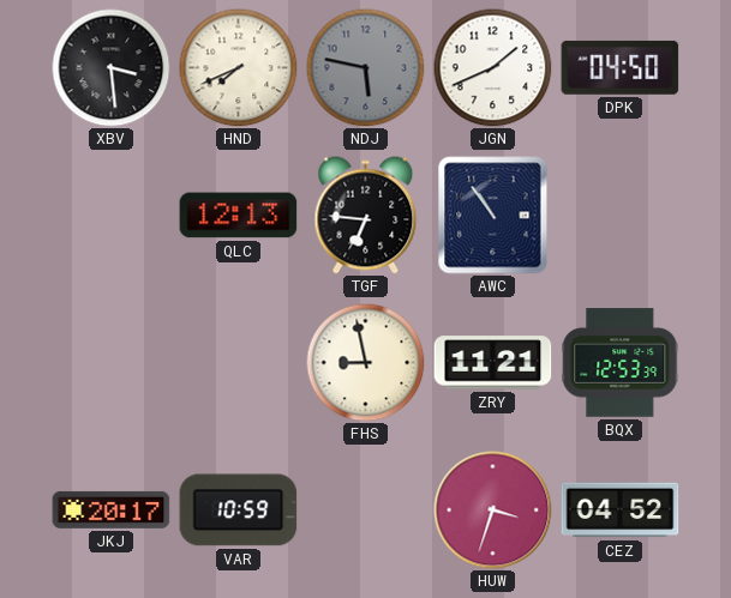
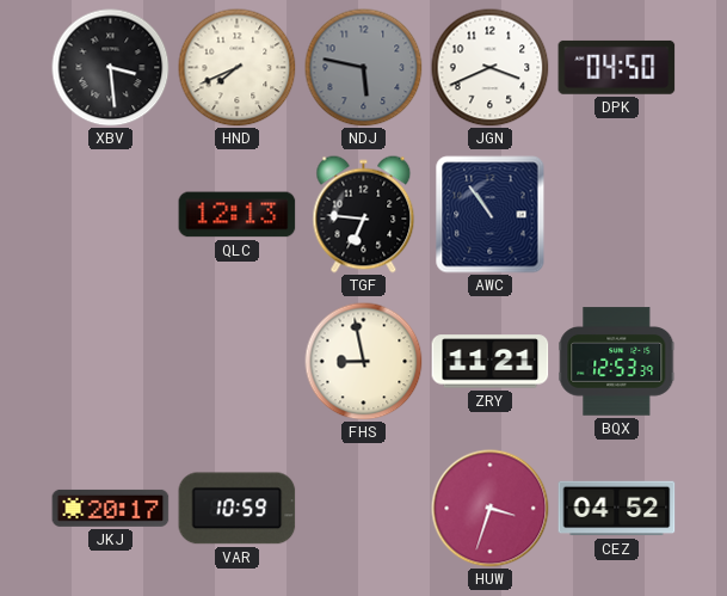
JGN: 1:41 -> 3:41 (491, 68)
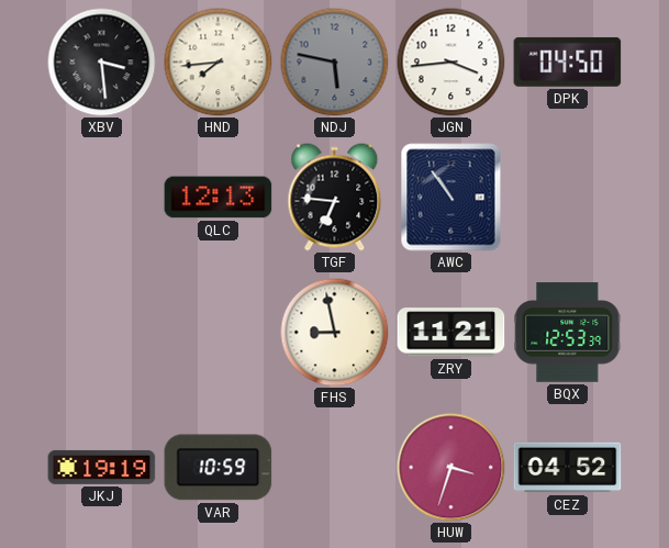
HND: 7:41 -> 7:44 (219, 63)
JGN: 3:41 -> 3:44 (451, 63)
JKJ: 20:17 -> 19:19 (102, 467)
